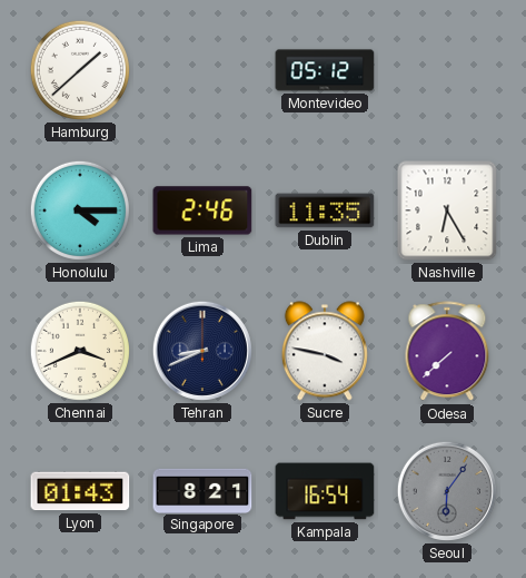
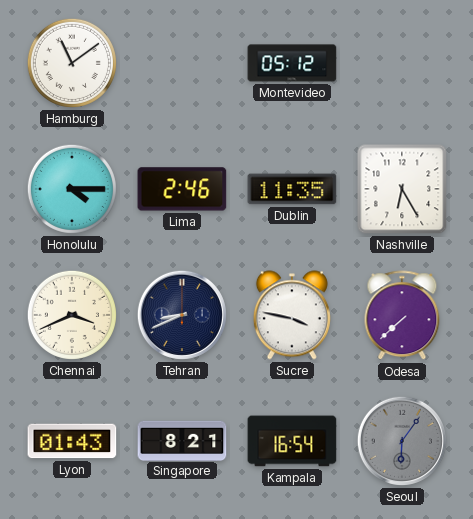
Hamburg: 1:38 -> 11:09 (72, 63)
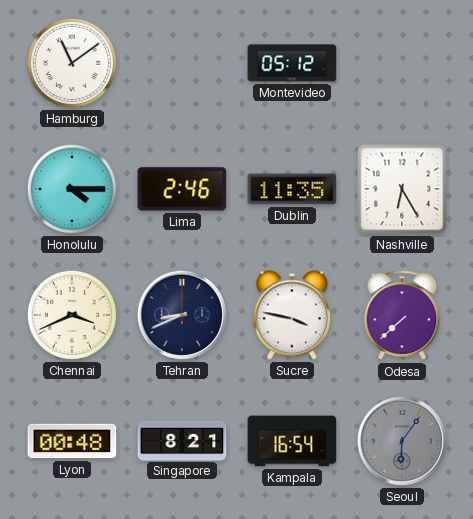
Lyon: 01:43 -> 00:48 (72, 441)
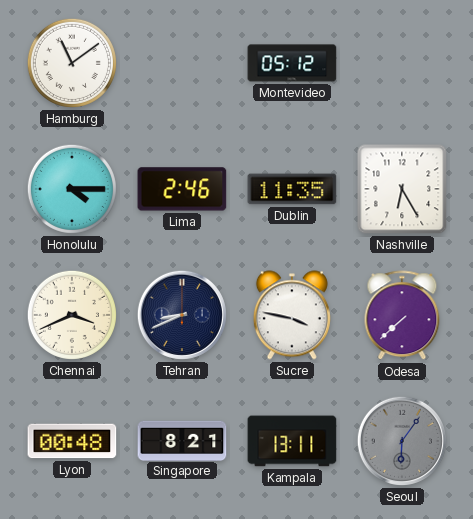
Kampala: 16:54 -> 13:11 (292, 441)
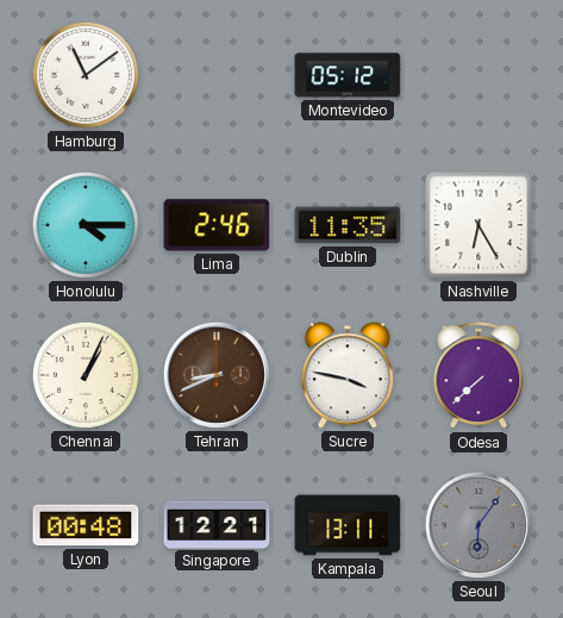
Chennai: 3:41 -> 1:04 (86, 375)
Tehran dial: navy -> brown (217, 375)
Singapore: 8:21 -> 12:21 (217, 524)
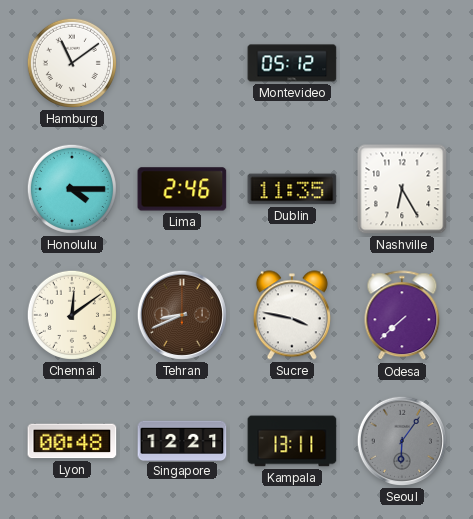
Chennai: 1:04 -> 12:09 (72, 315)
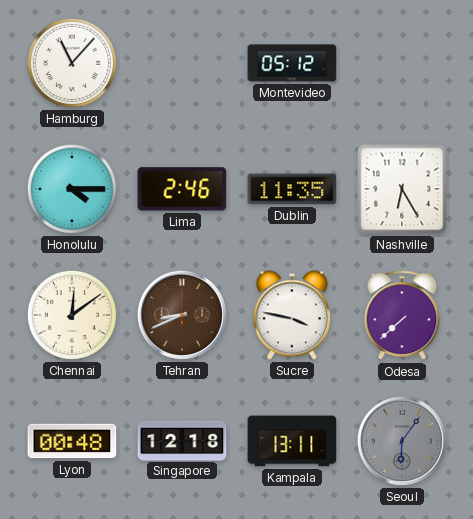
Hamburg: 11:09 -> 11:07 (72, 63)
Singapore: 12:21 -> 12:18 (182, 440)
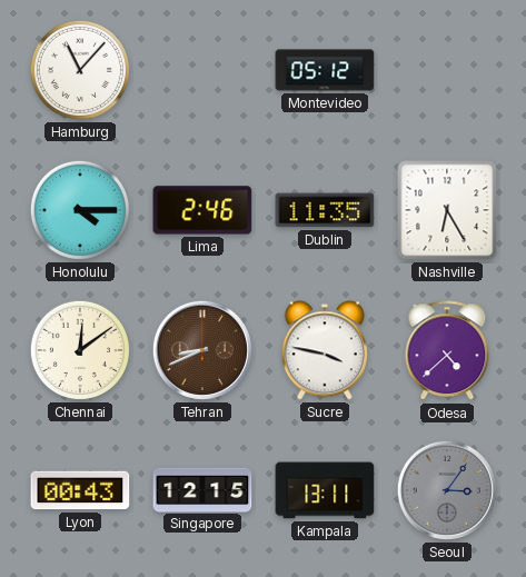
Odesa: 7:38 -> 4:38 (447, 351)
Lyon: 00:48 -> 00:43 (80, 490)
Singapore: 12:18 -> 12:15 (202, 489)
Seoul: 6:06 -> 3:06 (447, 490)
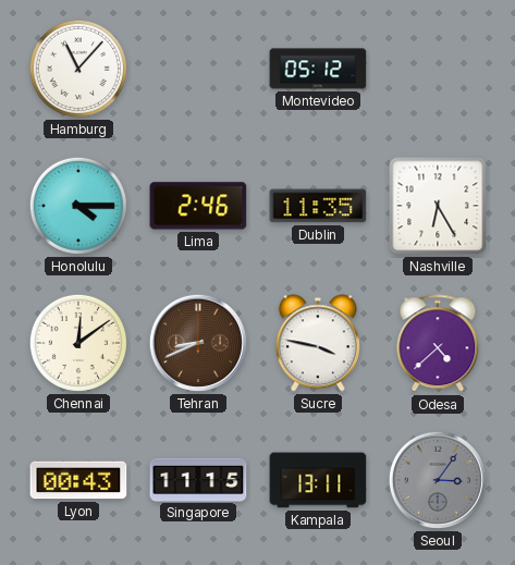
Singapore: 12:15 -> 11:15 (198, 479)
